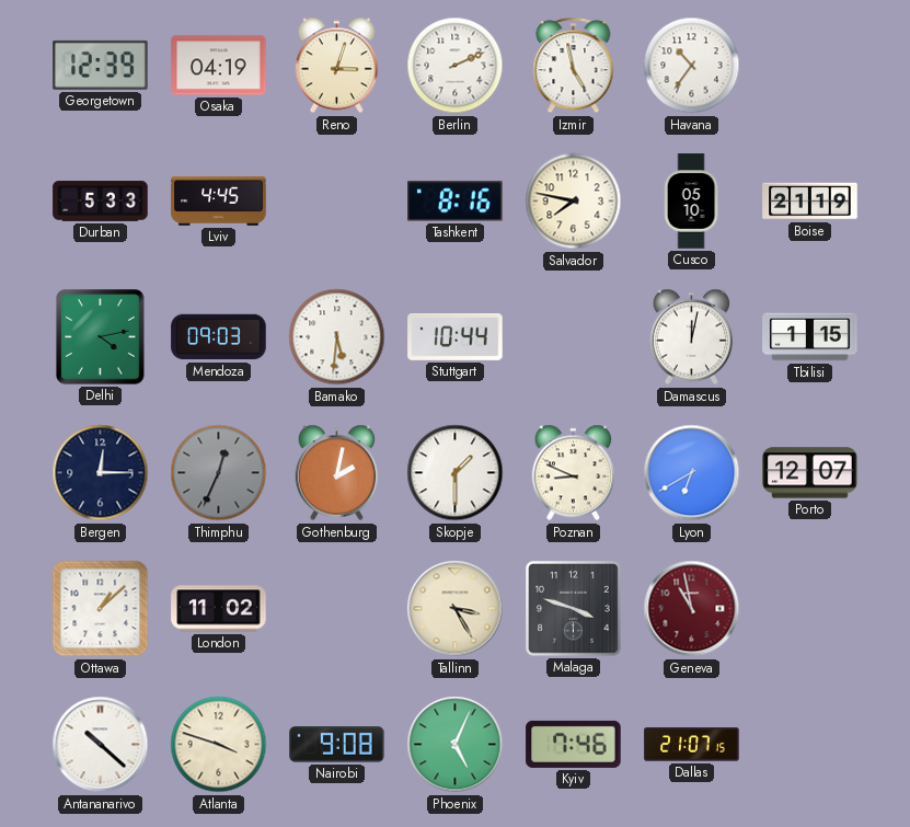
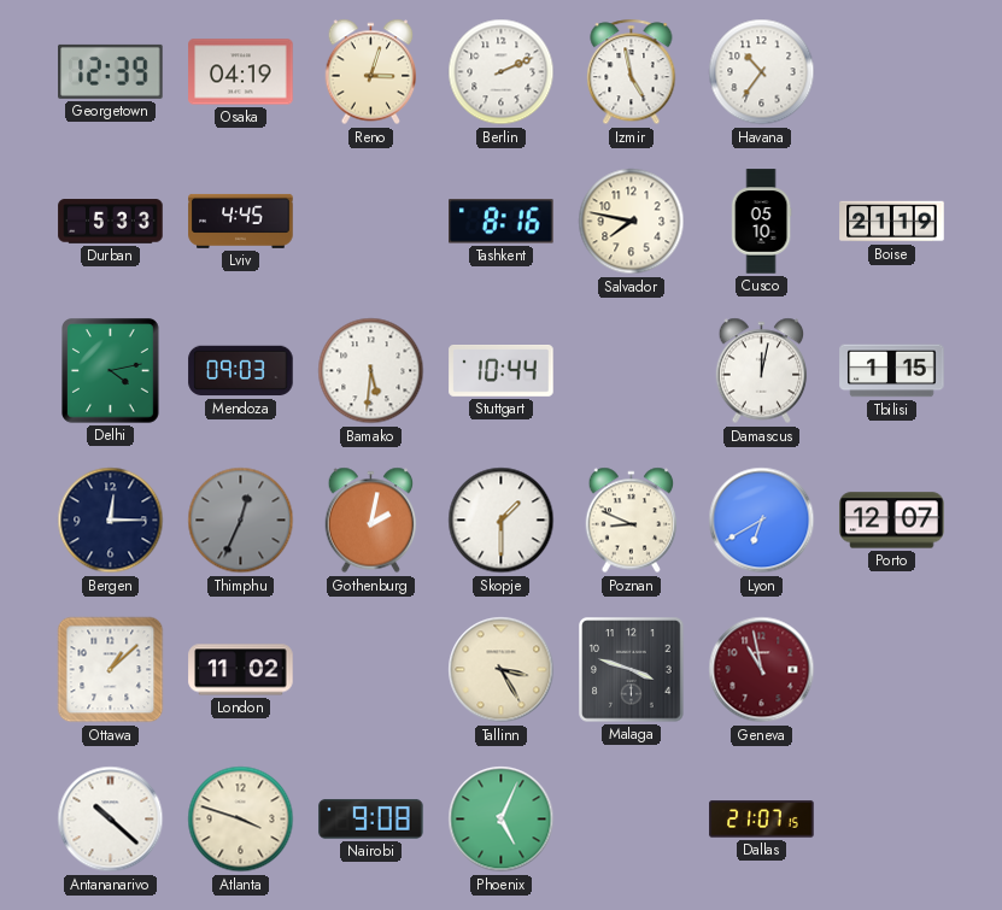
Kyiv: 7:46 -> none (574, 744)
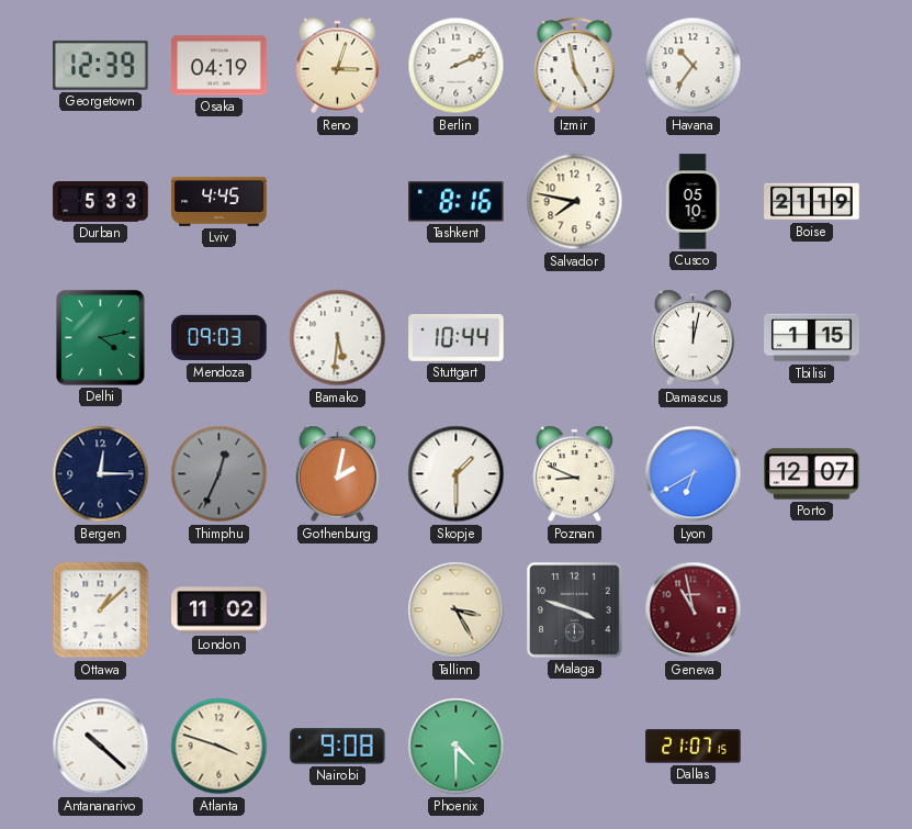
Phoenix: 5:04 -> 4:30 (457, 747)
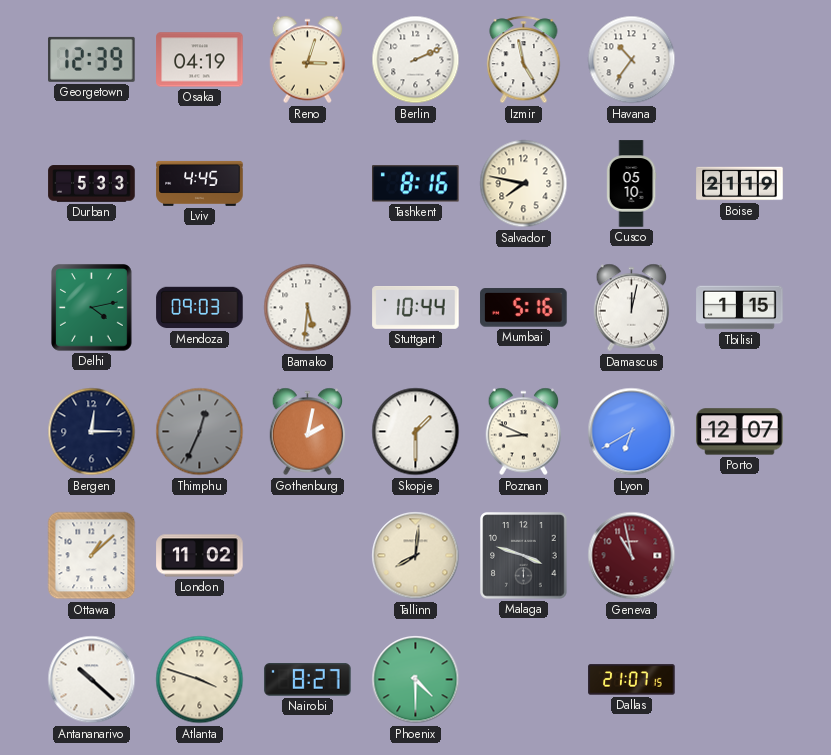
Mumbai: none -> 5:16 (524, 308)
Tallinn: 3:25 -> 8:01 (416, 556)
Nairobi: 9:08 -> 8:27 (308, 680)
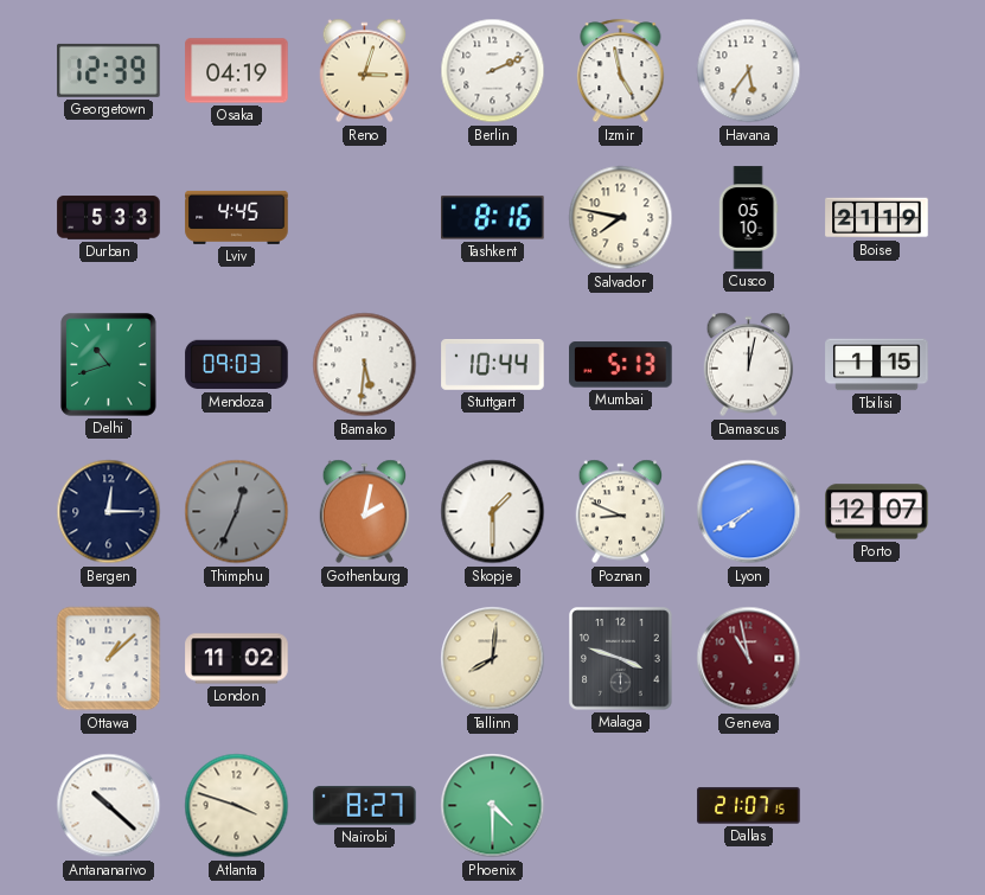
Havana: 10:36 -> 5:36 (749, 71)
Delhi: 4:13 -> 10:42 (109, 365)
Mumbai: 5:16 -> 5:13 (621, 365)
Lyon: 6:40 -> 7:40 (749, 512)
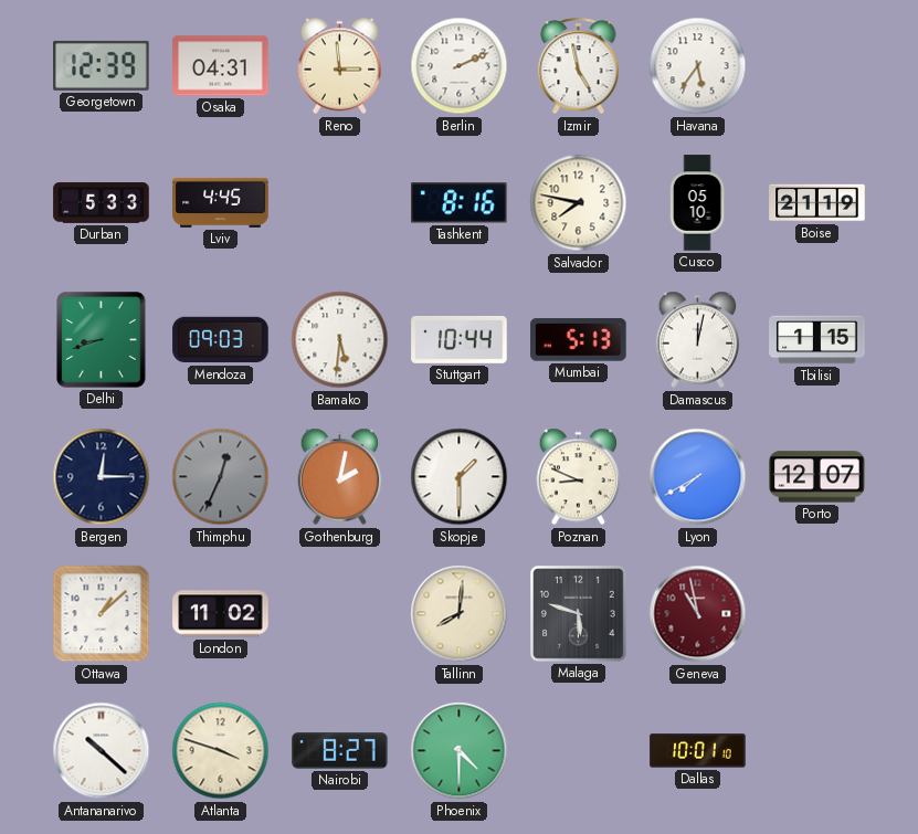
Osaka: 04:19 -> 04:31 (221, 66)
Reno: 3:03 -> 2:59 (340, 66)
Delhi: 10:42 -> 8:42 (102, 340)
Malaga: 3:48 -> 5:48 (579, 614)
Dallas: 21:07 -> 10:01 (698, 751)
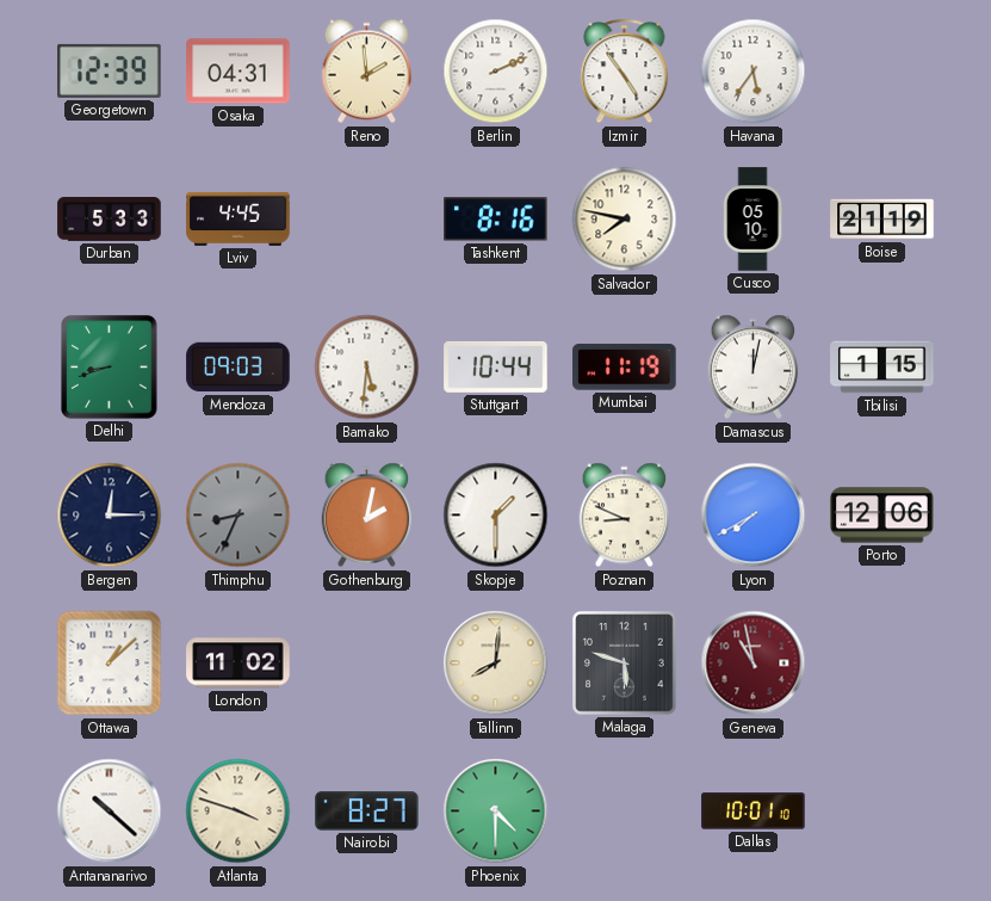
Reno: 2:59 -> 1:59 (367, 72)
Izmir: 4:58 -> 4:54 (625, 72)
Mumbai: 5:13 -> 11:19 (625, 368)
Thimphu: 12:34 -> 8:34 (239, 516)
Porto: 12:07 -> 12:06 (882, 516)
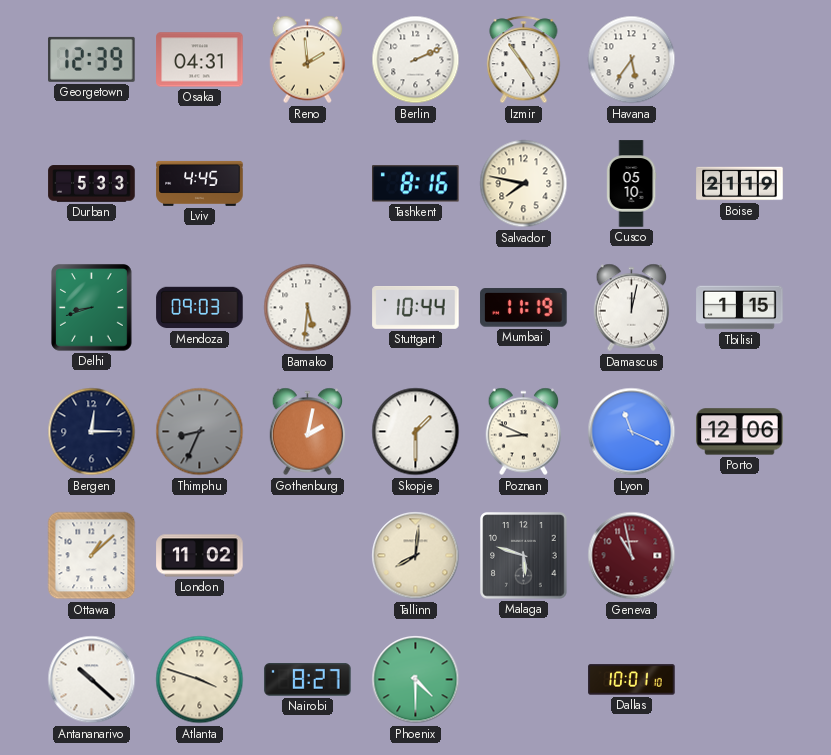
Lyon: 7:40 -> 11:19 (632, 432)
